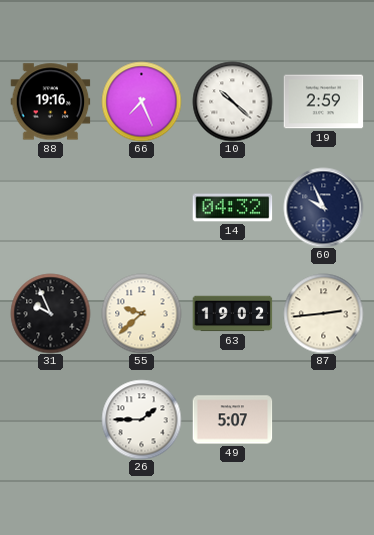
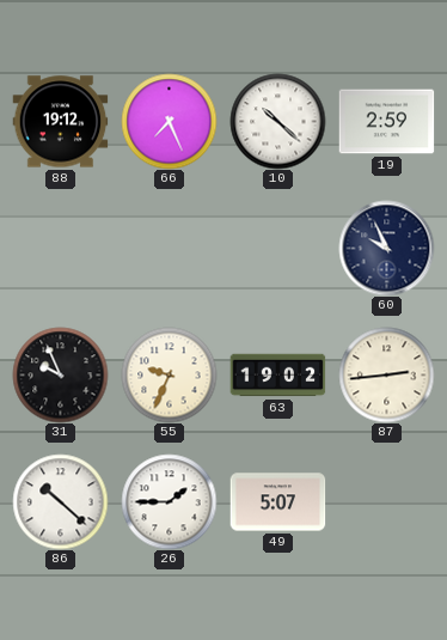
88: 19:16 -> 19:12 (60, 122)
14: 04:32 -> none (232, 208)
55: 9:38 -> 9:34 (169, 374)
86: none -> 10:22 (60, 501)
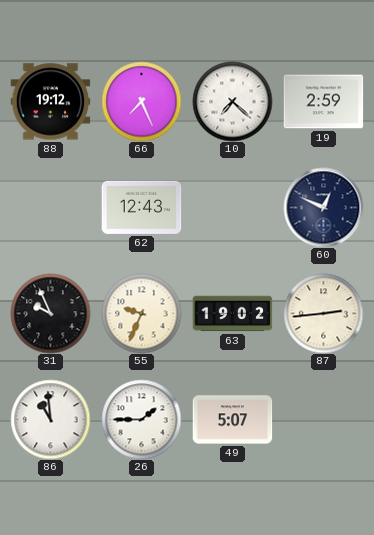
10: 10:22 -> 7:22 (232, 101)
62: none -> 12:43 (141, 207)
60: 9:56 -> 12:49 (323, 207)
86: 10:22 -> 10:59 (50, 419)
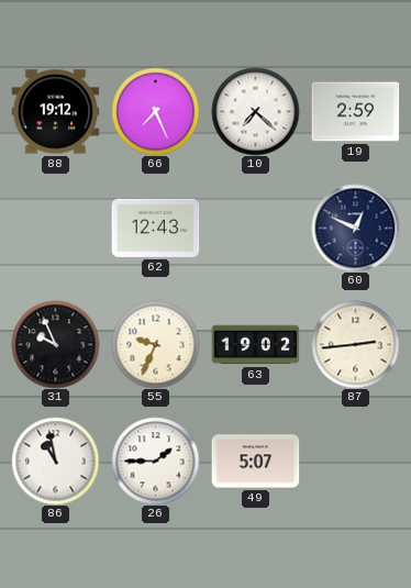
86: 10:59 -> 10:58 (55, 461)
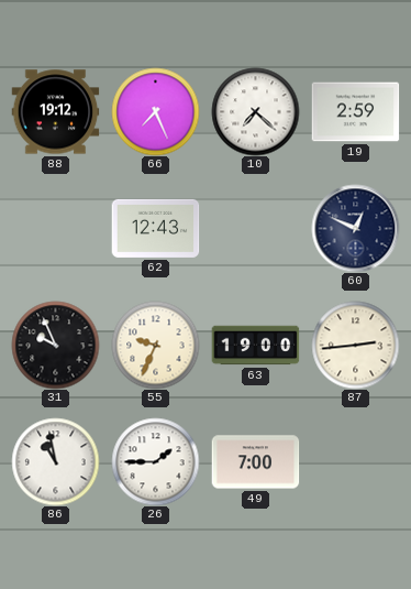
63: 19:02 -> 19:00 (255, 346)
49: 5:07 -> 7:00 (255, 462)
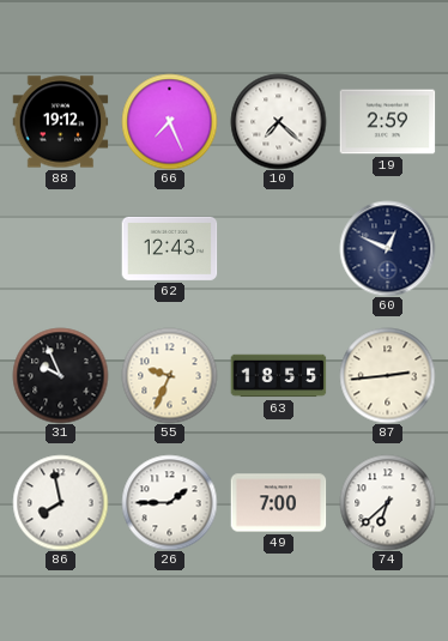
63: 19:00 -> 18:55 (278, 376)
86: 10:58 -> 7:58 (60, 502)
74: none -> 6:38 (387, 502)
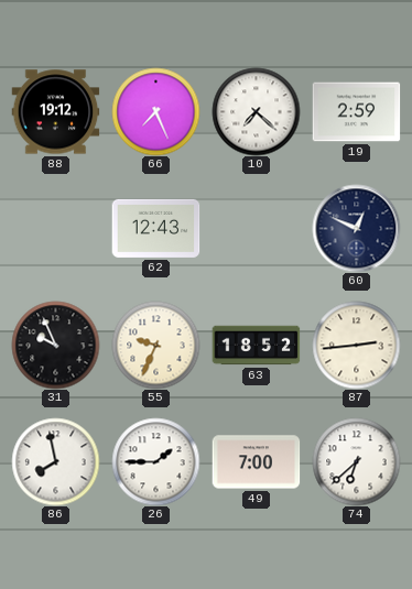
63: 18:55 -> 18:52 (256, 346)
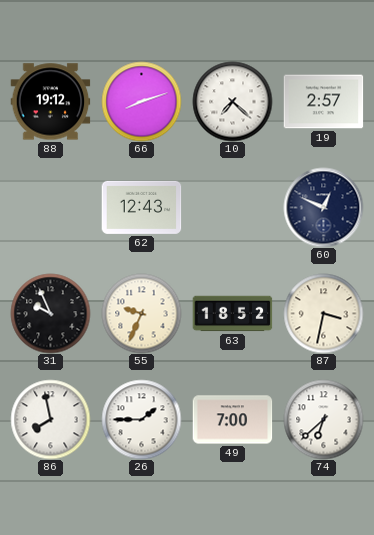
66: 7:26 -> 8:12 (141, 101)
19: 2:59 -> 2:57 (323, 102)
87: 2:44 -> 3:32 (323, 313)
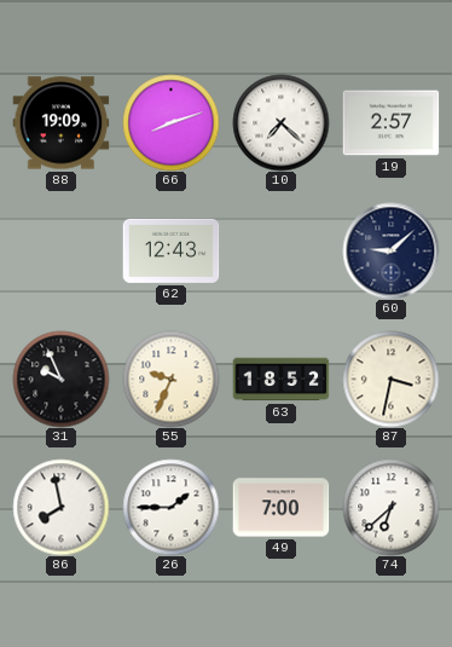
88: 19:12 -> 19:09 (60, 123)
60: 12:49 -> 9:08 (390, 250)
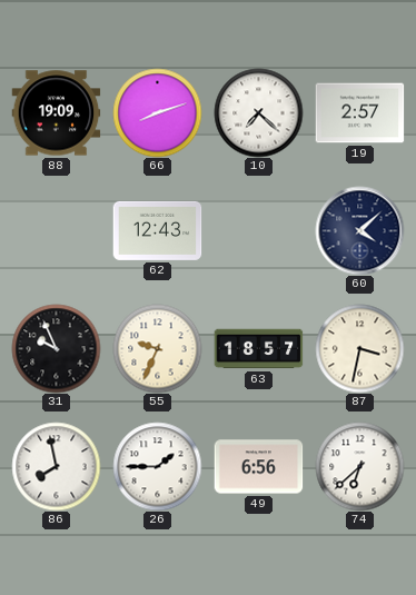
60: 9:08 -> 4:08 (359, 230)
63: 18:52 -> 18:57 (258, 349)
49: 7:00 -> 6:56 (258, 467)
